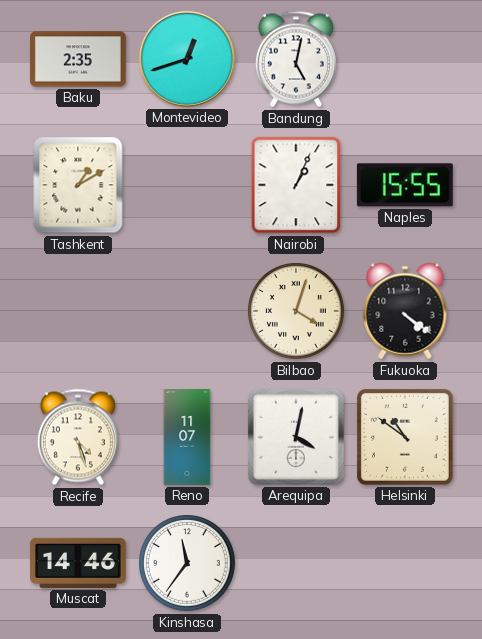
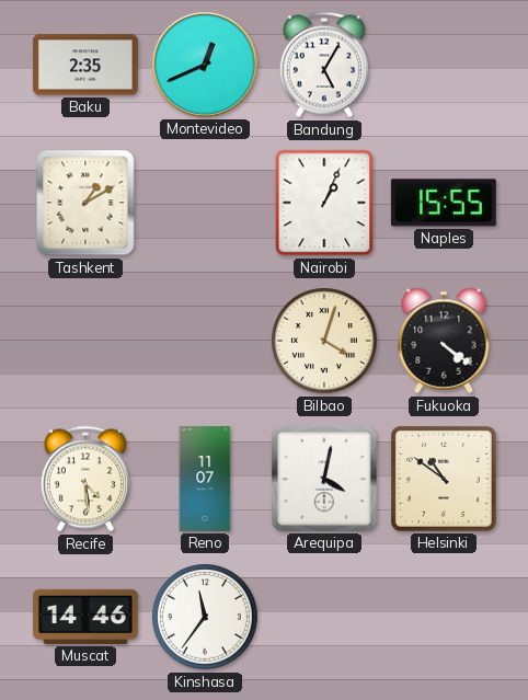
Montevideo: 12:42 -> 12:41 (205, 65)
Bandung: 5:02 -> 5:05 (324, 65)
Recife: 4:27 -> 4:29 (85, 479)
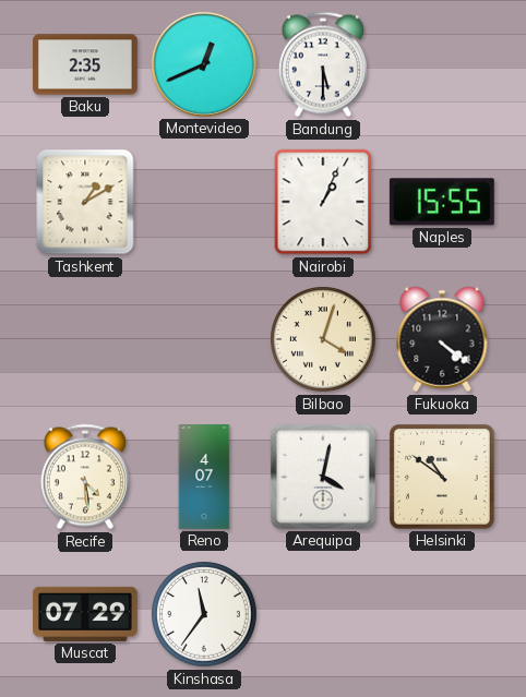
Bandung: 5:05 -> 5:30 (323, 64)
Reno: 11:07 -> 4:07 (204, 478)
Muscat: 14:46 -> 07:29 (86, 614)
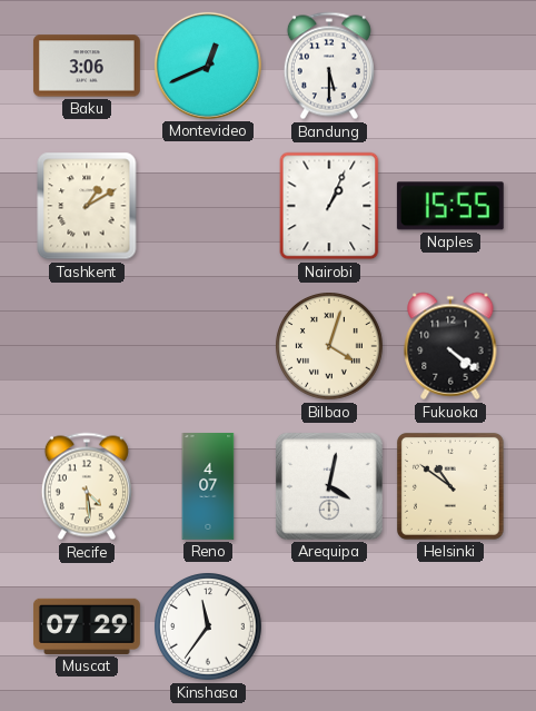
Baku: 2:35 -> 3:06 (87, 66)
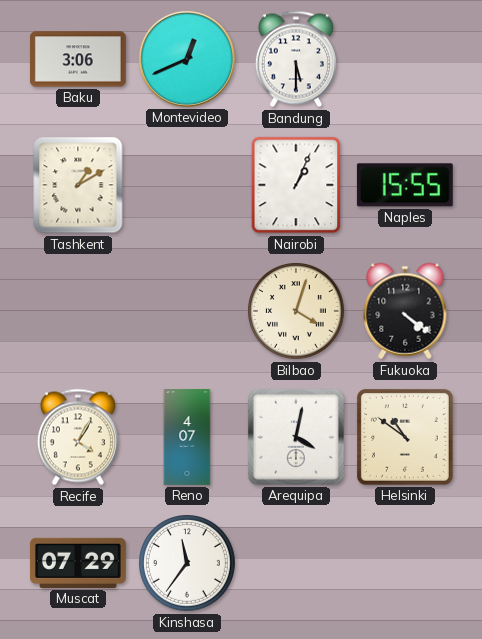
Recife: 4:29 -> 4:05 (78, 437)
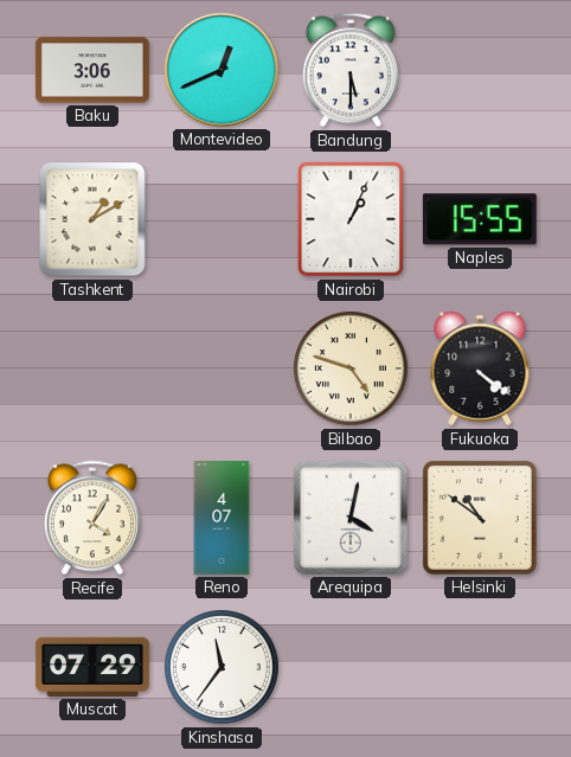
Bilbao: 4:03 -> 4:48 (352, 370)
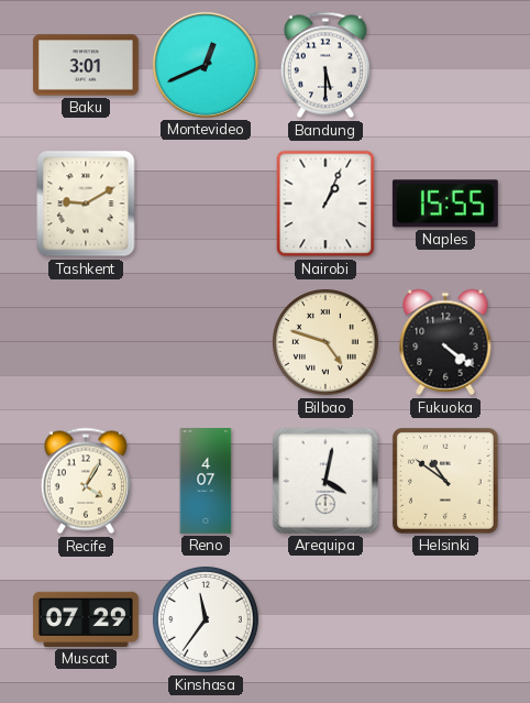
Baku: 3:06 -> 3:01 (86, 65)
Tashkent: 1:10 -> 9:10 (86, 204)
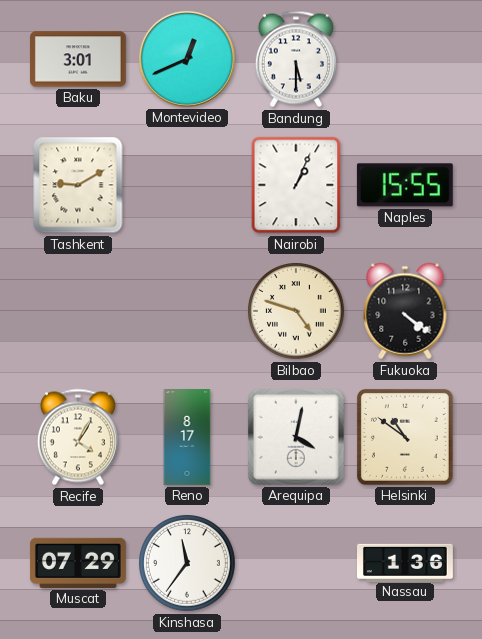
Reno: 4:07 -> 8:17 (187, 438)
Nassau: none -> 1:36 (406, 562)
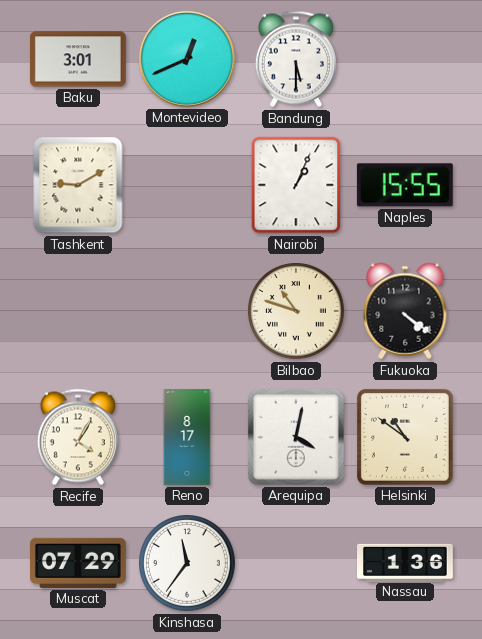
Bilbao: 4:48 -> 10:48 (297, 312)
